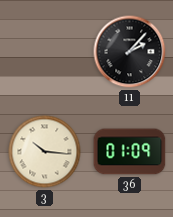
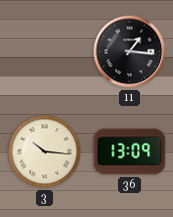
11: 2:07 -> 1:16 (130, 52)
36: 01:09 -> 13:09 (130, 152)
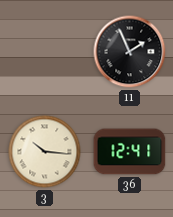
11: 1:16 -> 1:56 (130, 52)
36: 13:09 -> 12:41 (130, 152)
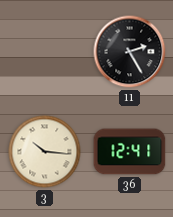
11: 1:56 -> 2:25 (130, 52)
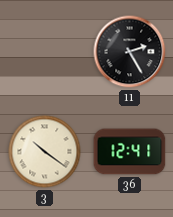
3: 10:16 -> 10:21 (45, 152)
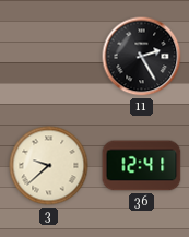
3: 10:21 -> 9:38 (49, 166)
